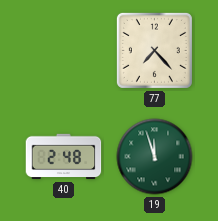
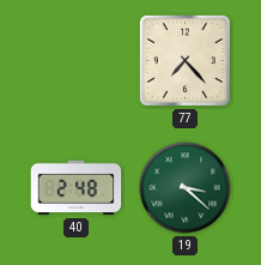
19: 11:57 -> 3:22 (186, 188)
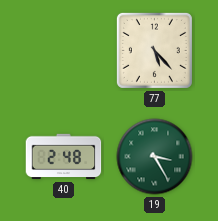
77: 7:23 -> 5:23 (154, 50)
19: 3:22 -> 3:25 (155, 157)
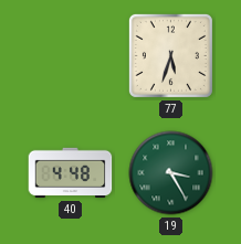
77: 5:23 -> 5:33 (170, 55)
40: 2:48 -> 4:48 (71, 173)
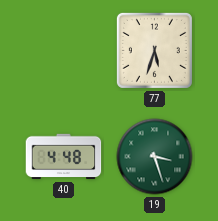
19: 3:25 -> 3:27 (155, 157)
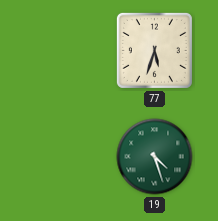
40: 4:48 -> none (64, 157)
19: 3:27 -> 4:27 (155, 157)
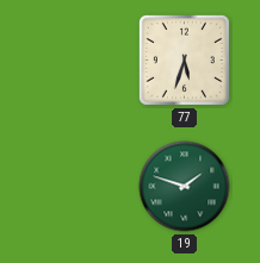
19: 4:27 -> 1:48 (185, 187)
